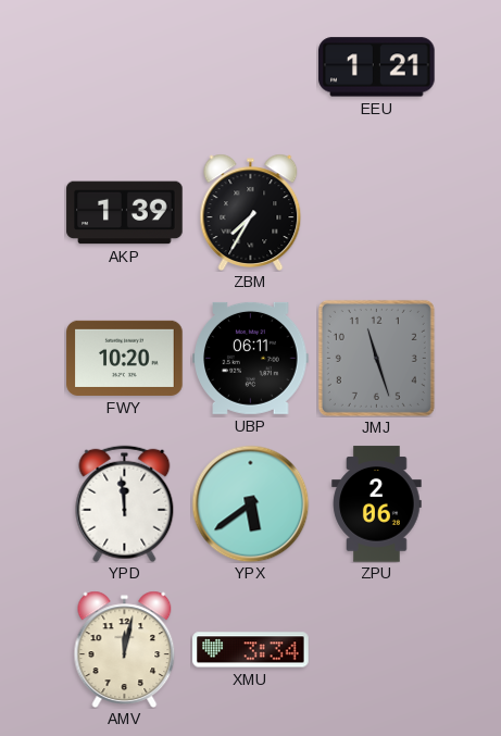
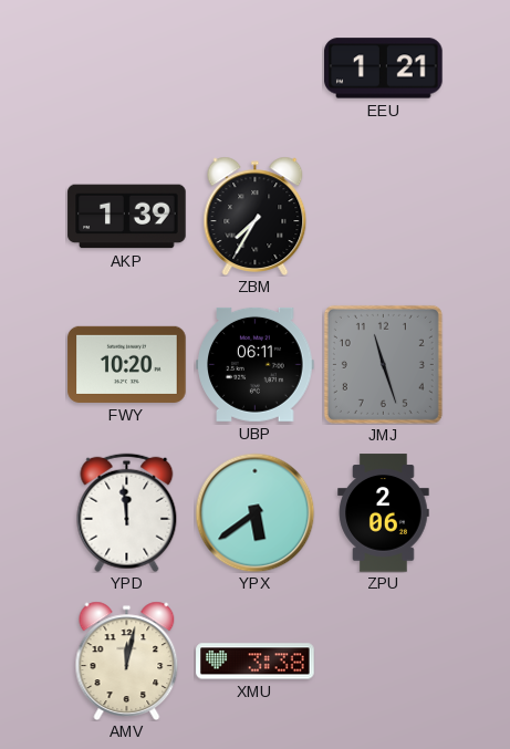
XMU: 3:34 -> 3:38 (256, 662)
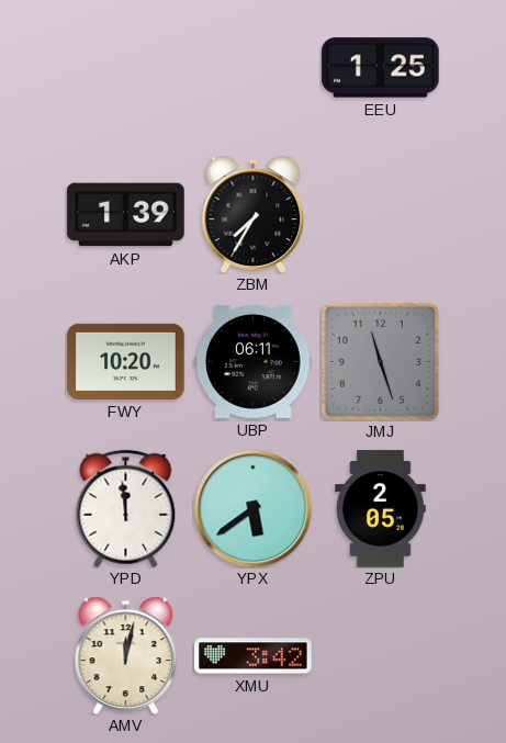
EEU: 1:21 -> 1:25 (381, 68)
ZPU: 2:06 -> 2:05 (381, 509)
XMU: 3:38 -> 3:42 (254, 656)
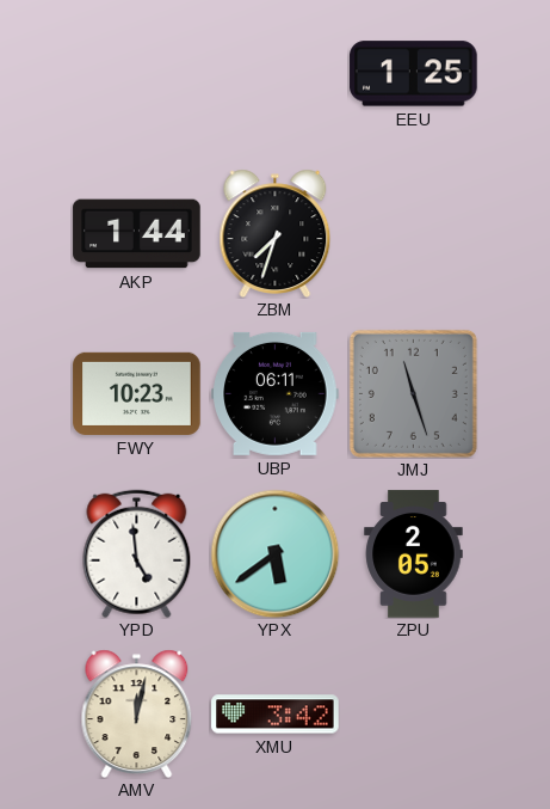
AKP: 1:39 -> 1:44 (137, 234)
ZBM: 7:35 -> 7:33 (276, 233)
FWY: 10:20 -> 10:23 (137, 393)
YPD: 11:59 -> 4:59 (137, 553)
